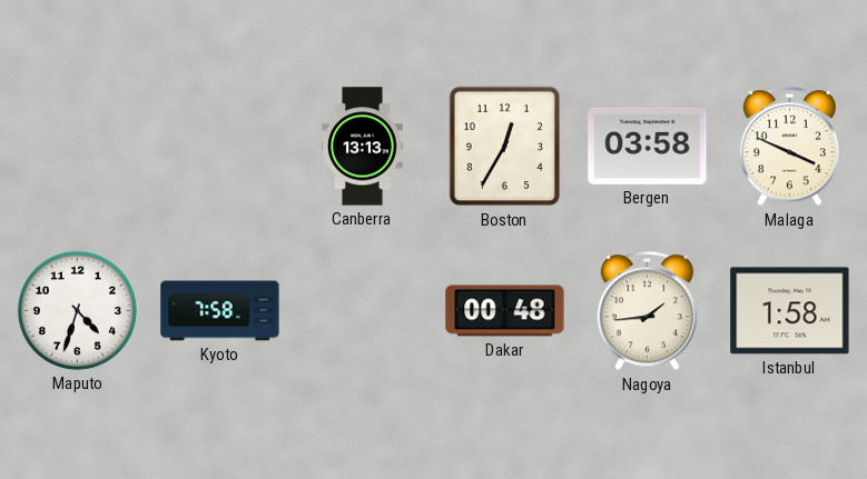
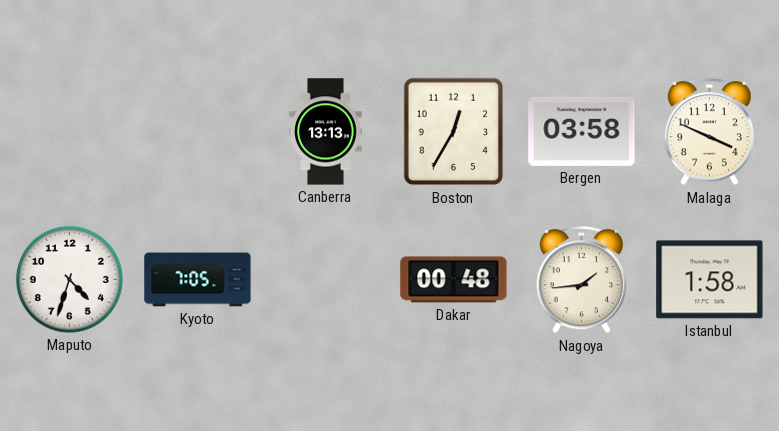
Kyoto: 7:58 -> 7:05 (198, 280)
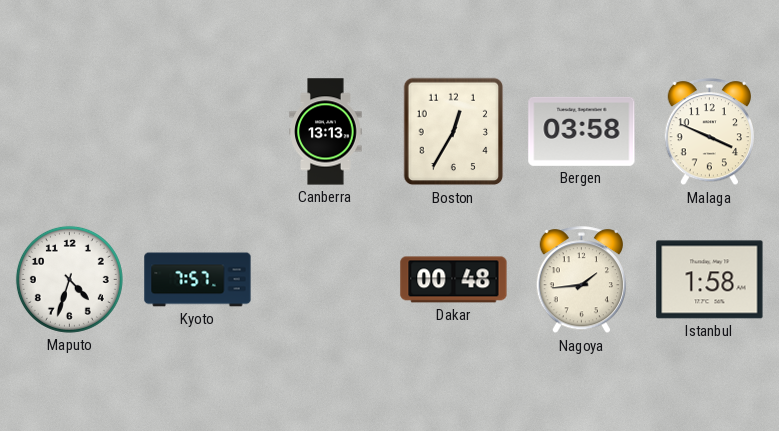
Kyoto: 7:05 -> 7:57 (198, 280)
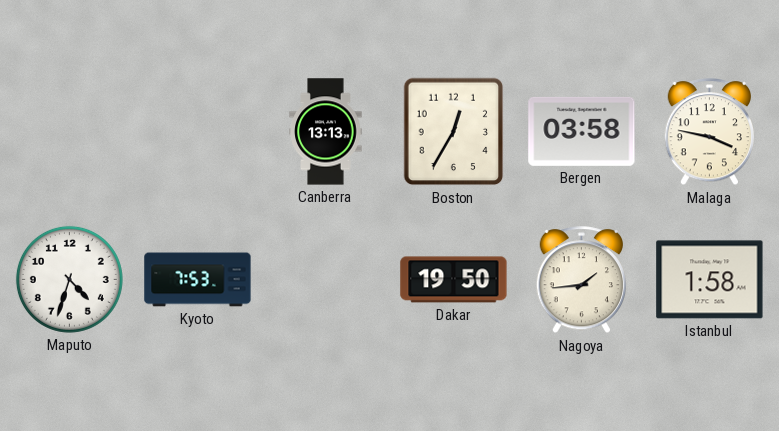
Malaga: 3:49 -> 3:47 (709, 132)
Kyoto: 7:57 -> 7:53 (198, 280)
Dakar: 00:48 -> 19:50 (454, 280)
